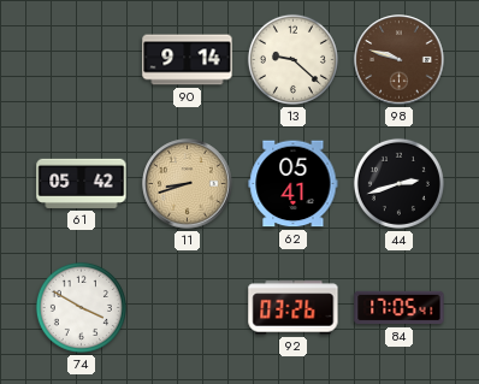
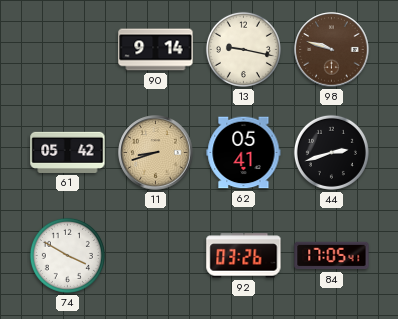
13: 9:22 -> 9:17 (243, 49)
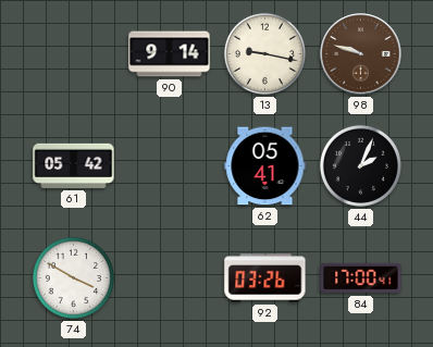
11: 8:42 -> none (156, 153)
44: 2:42 -> 2:04 (360, 165)
84: 17:05 -> 17:00 (361, 278)
